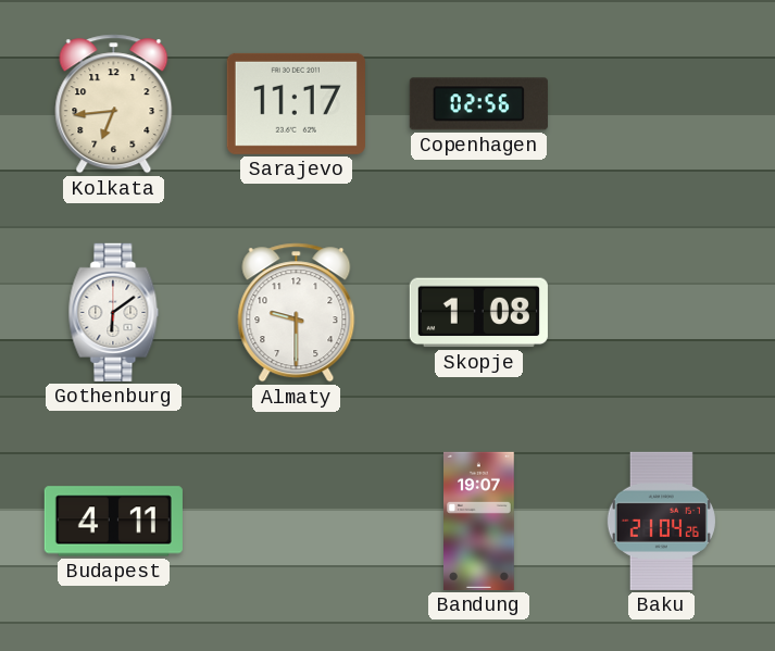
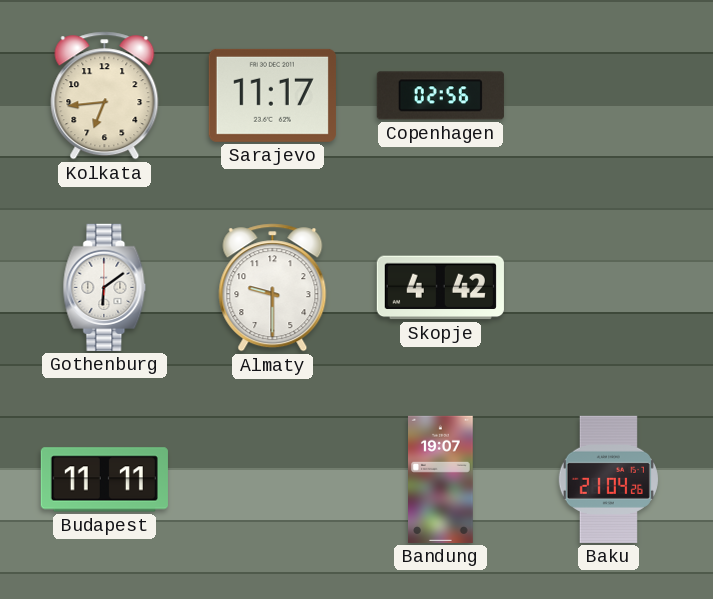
Skopje: 1:08 -> 4:42 (440, 288)
Budapest: 4:11 -> 11:11 (104, 480)
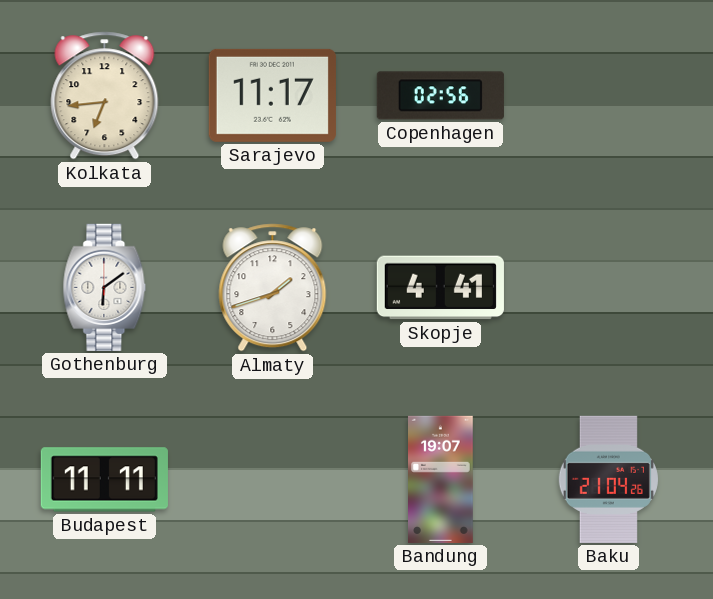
Almaty: 9:30 -> 1:42 (273, 288)
Skopje: 4:42 -> 4:41 (440, 288)
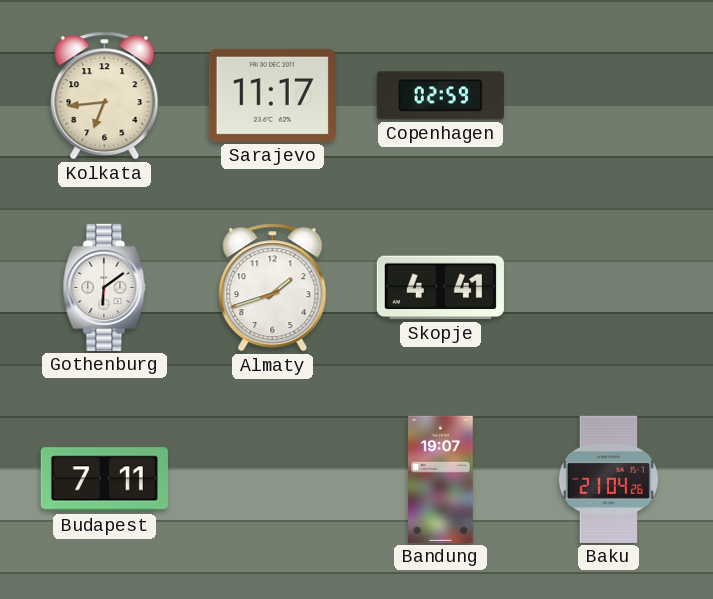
Copenhagen: 02:56 -> 02:59 (440, 96)
Budapest: 11:11 -> 7:11 (104, 480)
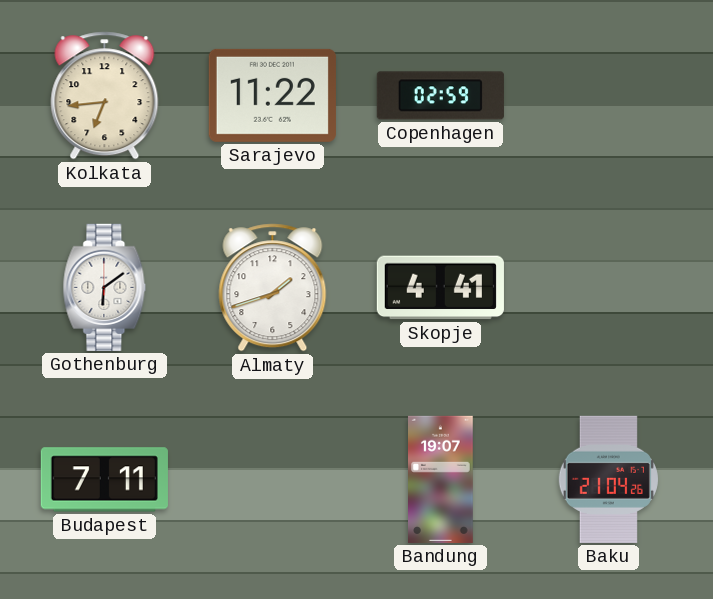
Sarajevo: 11:17 -> 11:22 (272, 95)
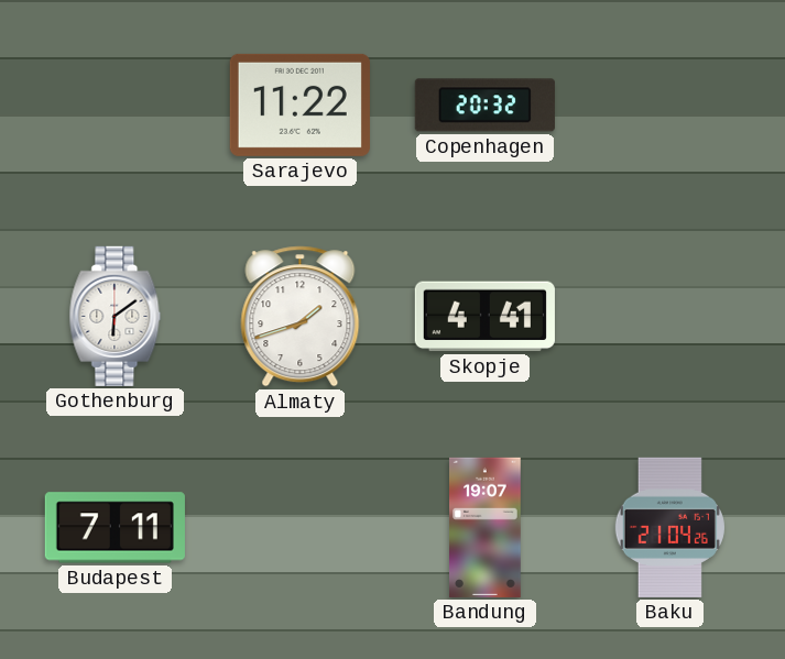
Kolkata: 6:44 -> none (105, 96)
Copenhagen: 02:59 -> 20:32 (484, 106)
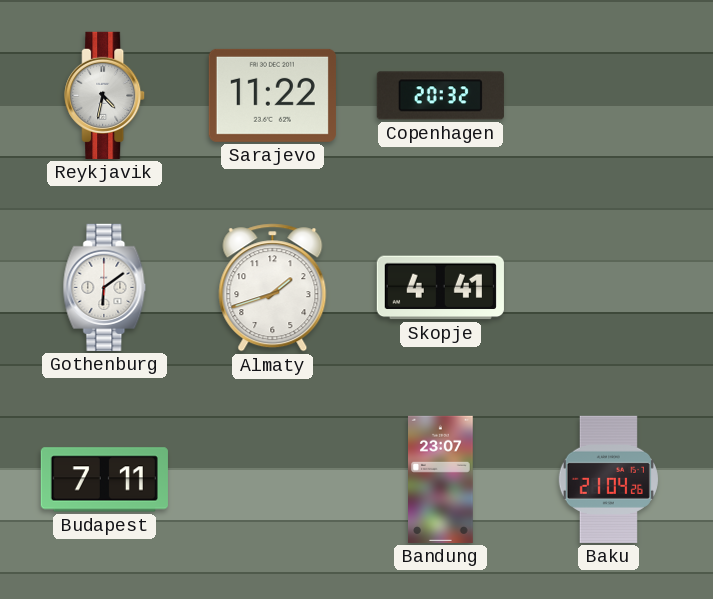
Reykjavik: none -> 4:32 (105, 95)
Bandung: 19:07 -> 23:07 (441, 479)
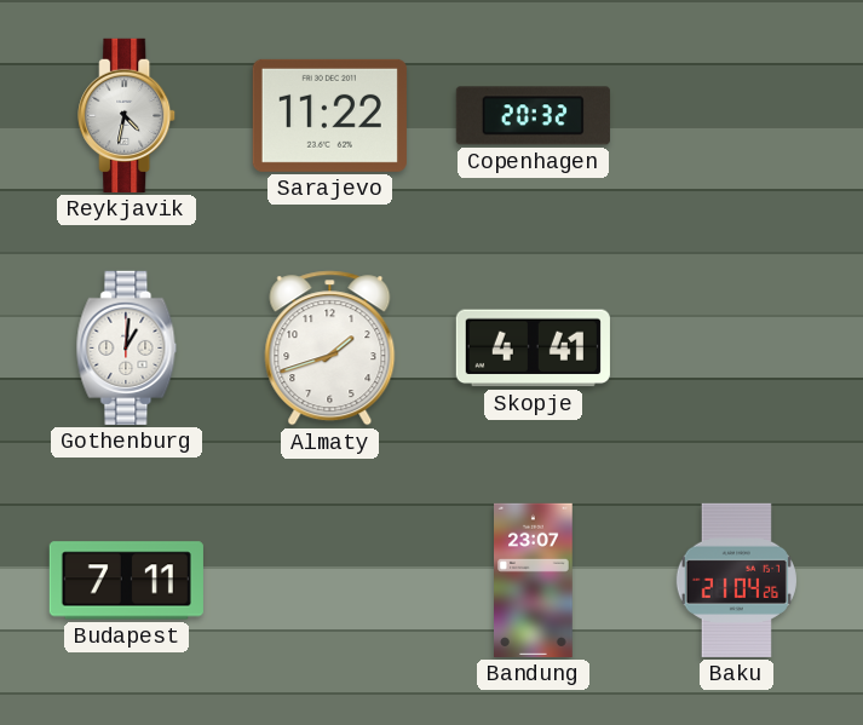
Gothenburg: 6:09 -> 1:01 (127, 347)
